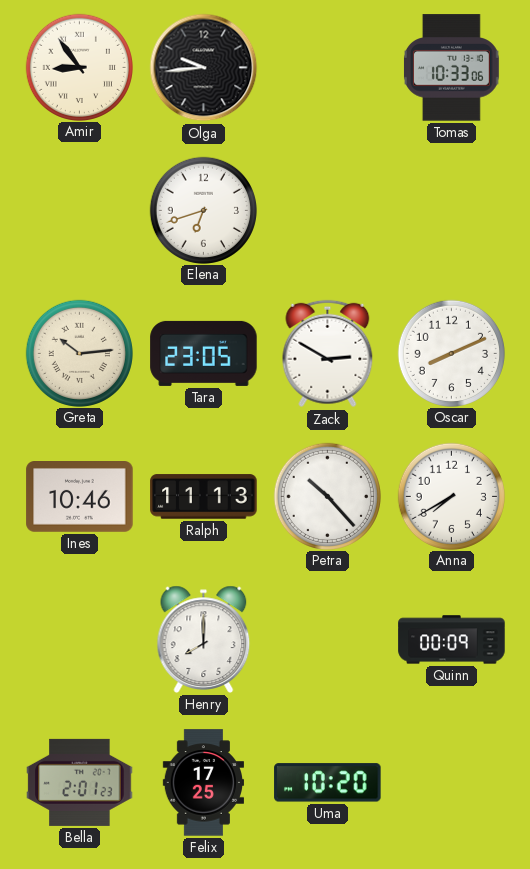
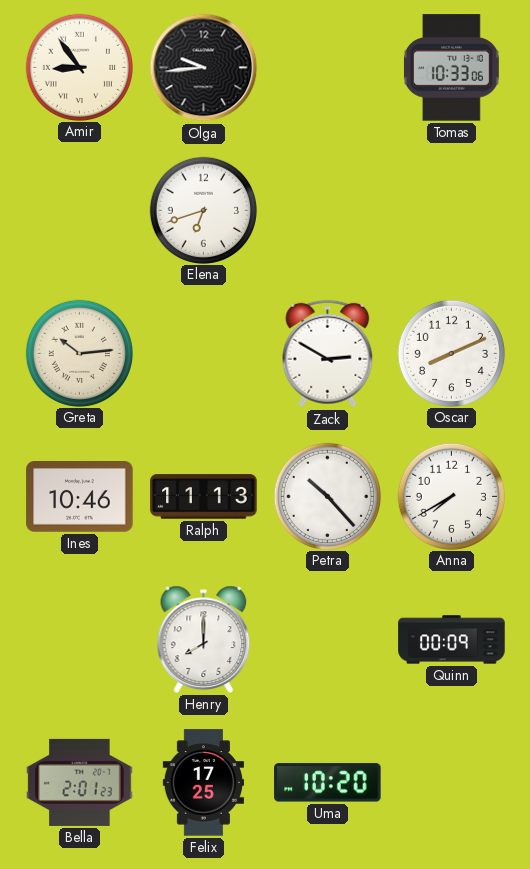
Tara: 23:05 -> none (204, 353)
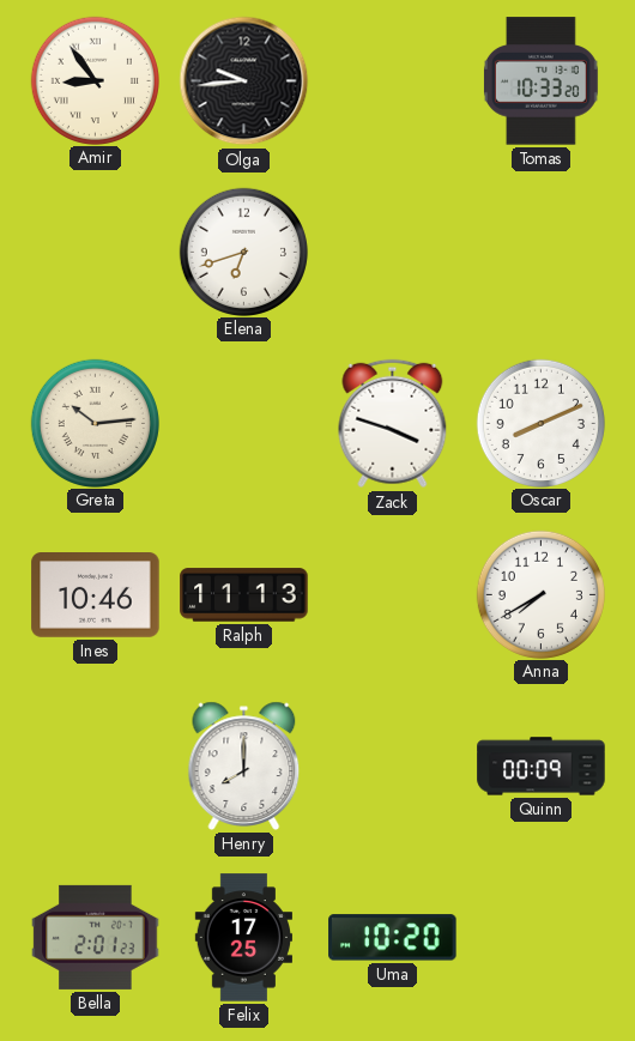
Tomas: 10:33:06 -> 10:33:20 (540, 81)
Zack: 2:50 -> 3:48 (393, 424)
Petra: 10:23 -> none (327, 496)
